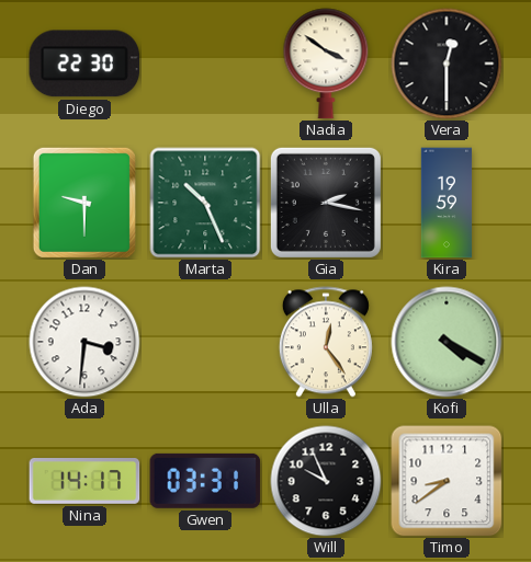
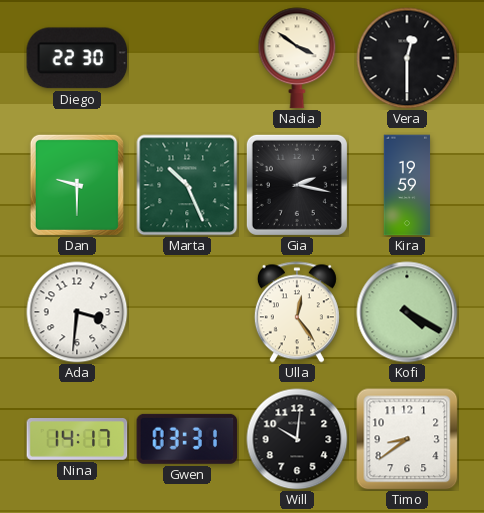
Will: 9:56 -> 10:01 (297, 439)
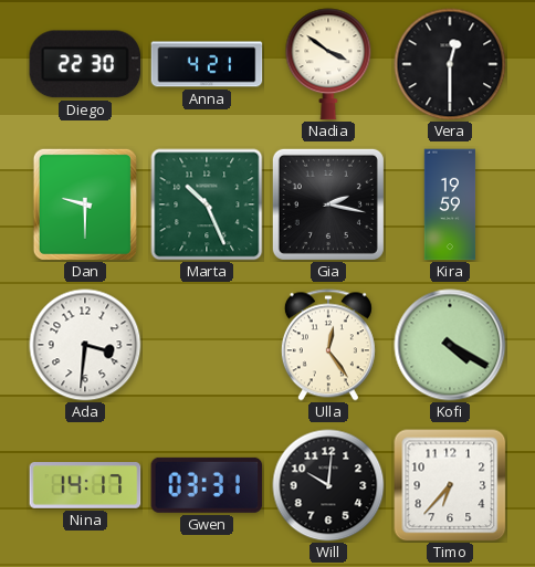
Anna: none -> 4:21 (207, 64)
Timo: 8:39 -> 6:37 (450, 485)
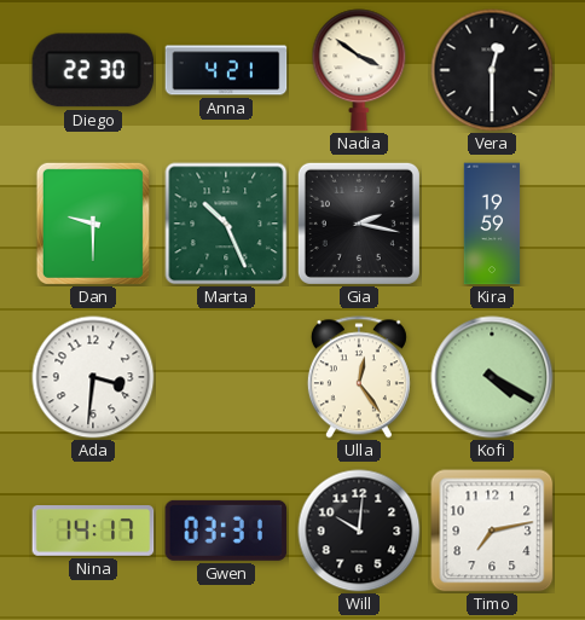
Timo: 6:37 -> 7:13 (492, 531)
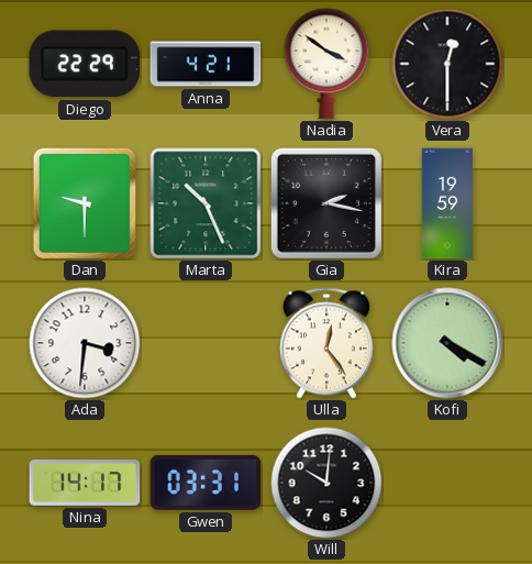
Diego: 22:30 -> 22:29 (85, 64)
Timo: 7:13 -> none (492, 531)
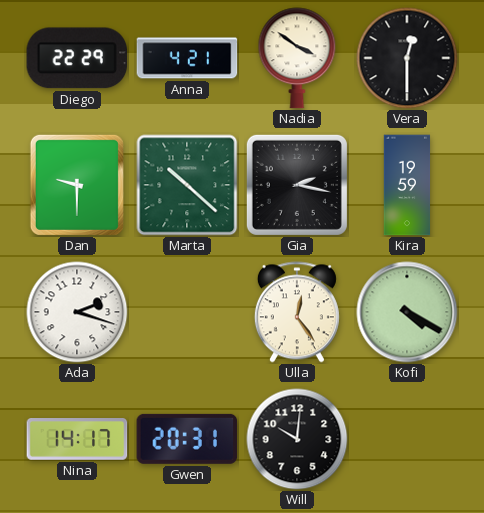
Marta: 10:26 -> 10:22 (187, 185)
Ada: 3:31 -> 2:18 (77, 312)
Gwen: 03:31 -> 20:31 (187, 439)
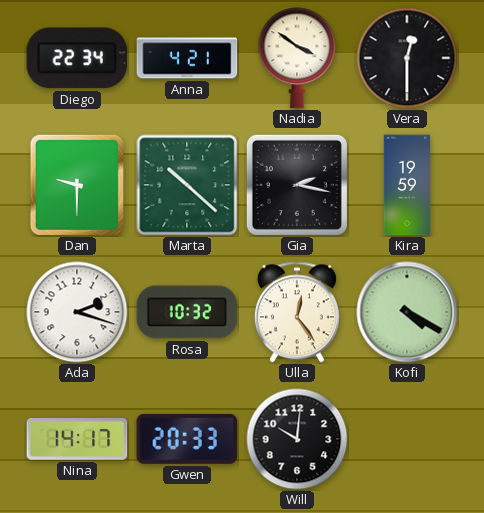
Diego: 22:29 -> 22:34 (77, 58)
Rosa: none -> 10:32 (187, 312)
Gwen: 20:31 -> 20:33 (187, 439)
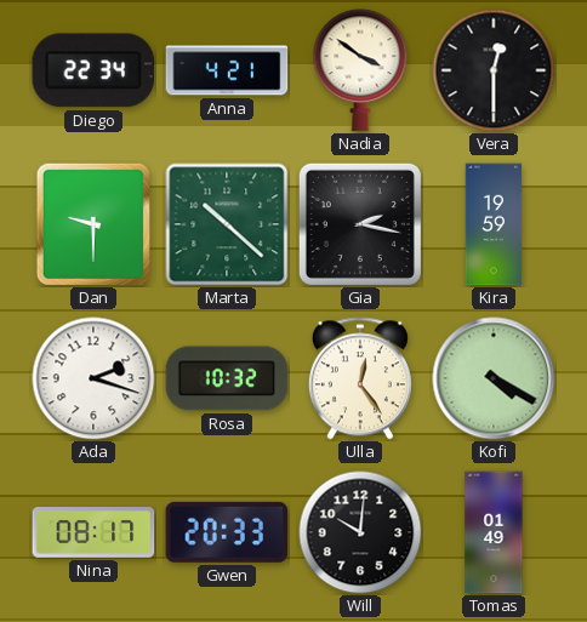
Nina: 14:17 -> 08:17 (93, 532)
Tomas: none -> 01:49 (494, 532)
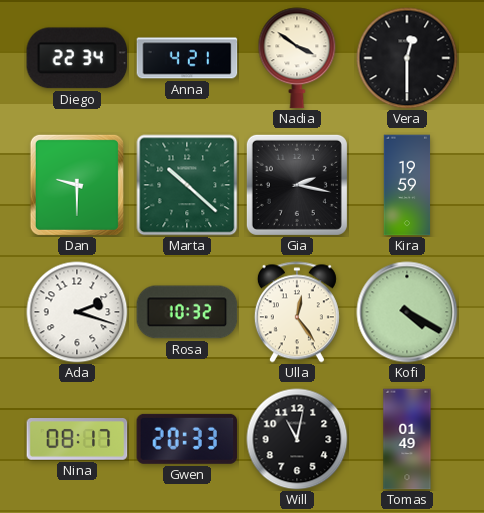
Will: 10:01 -> 11:02 (297, 439)
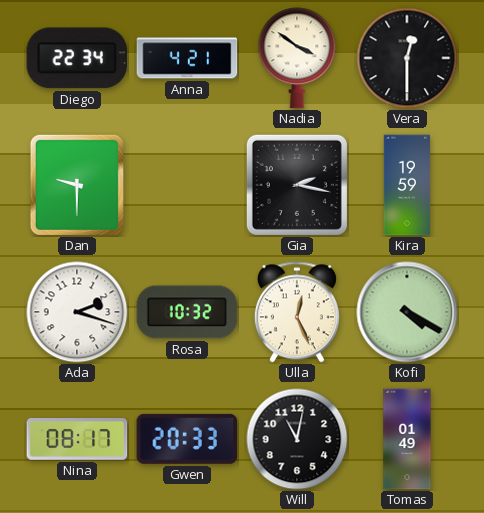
Marta: 10:22 -> none (187, 185)
Ulla: 12:24 -> 12:26 (297, 312)
